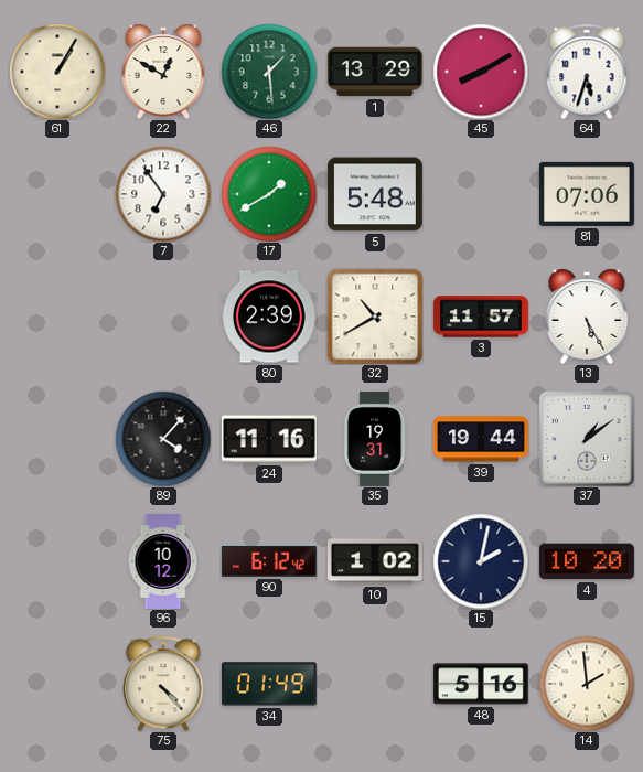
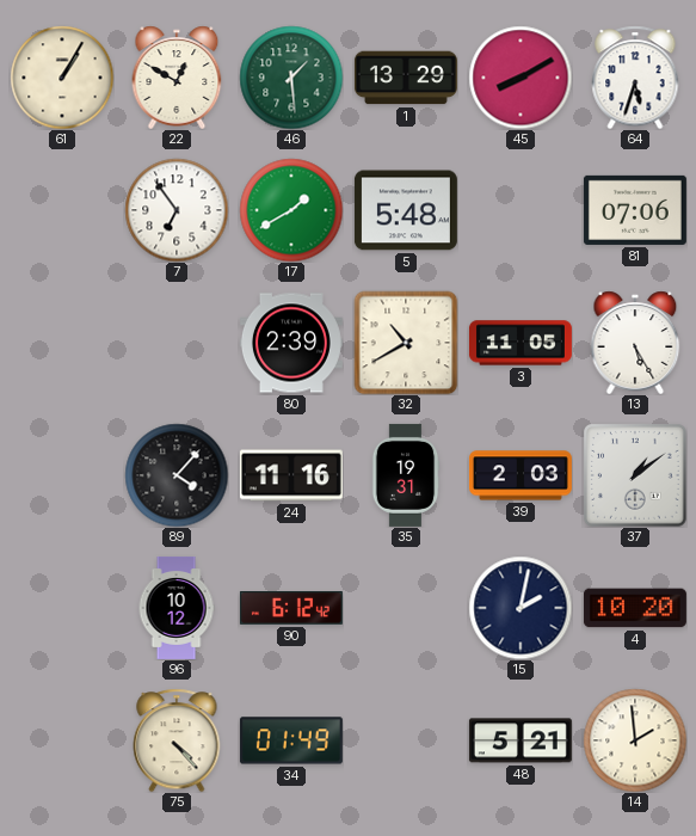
3: 11:57 -> 11:05 (521, 343)
39: 19:44 -> 2:03 (521, 475)
10: 1:02 -> none (375, 561)
48: 5:16 -> 5:21 (521, 740)
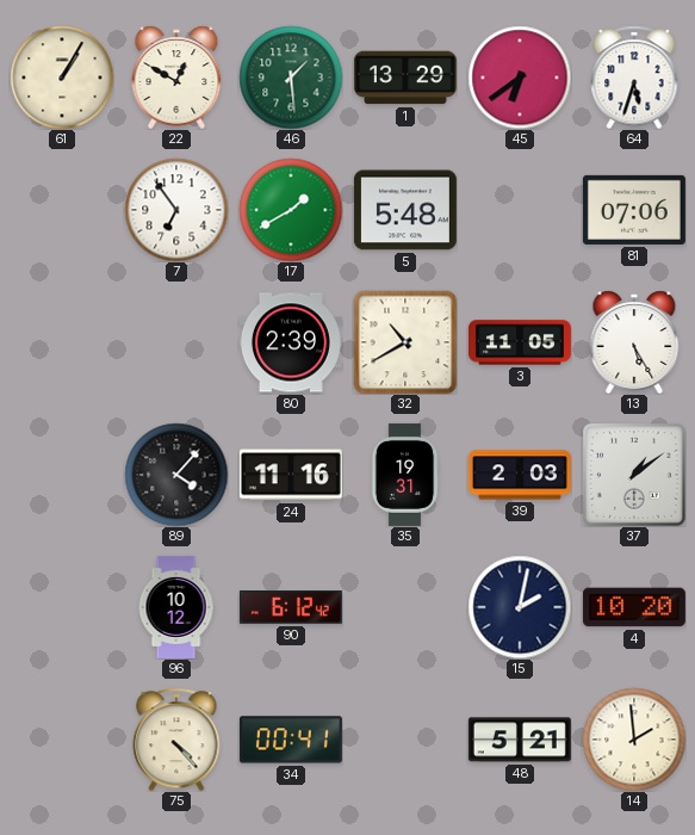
45: 8:10 -> 6:39 (520, 78)
34: 01:49 -> 00:41 (291, 740)
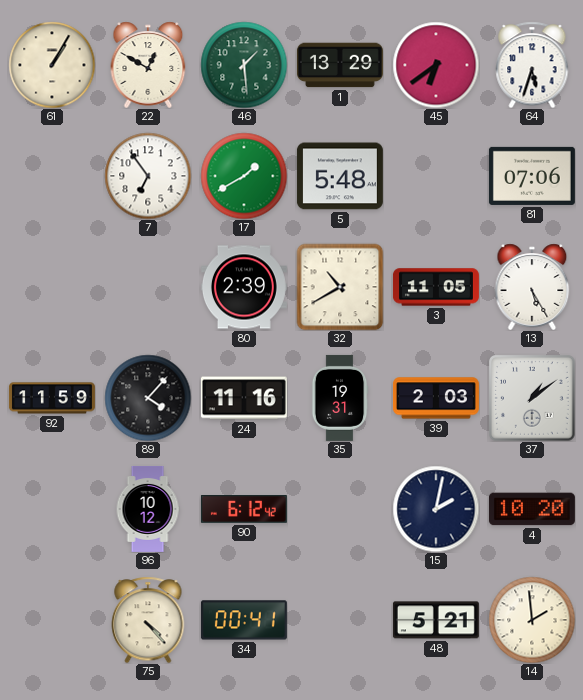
92: none -> 11:59 (52, 398)
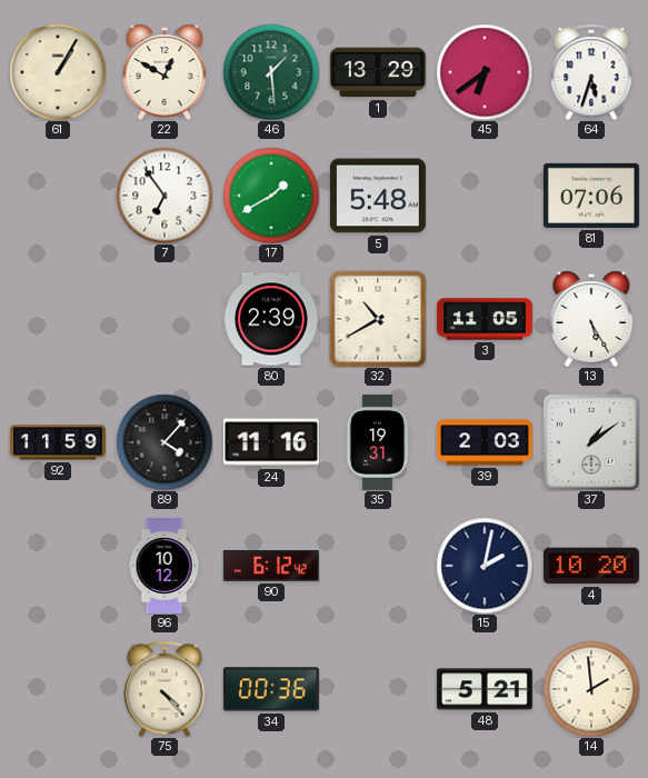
34: 00:41 -> 00:36 (271, 689)
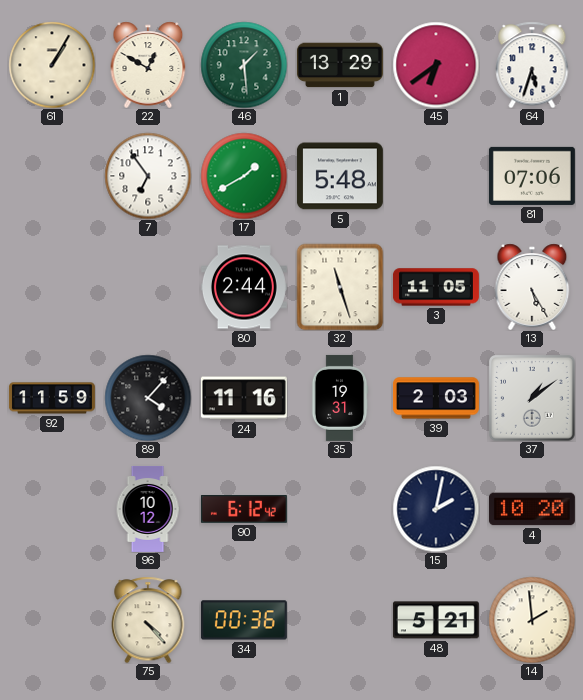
80: 2:39 -> 2:44 (244, 287)
32: 10:40 -> 11:27 (340, 287)
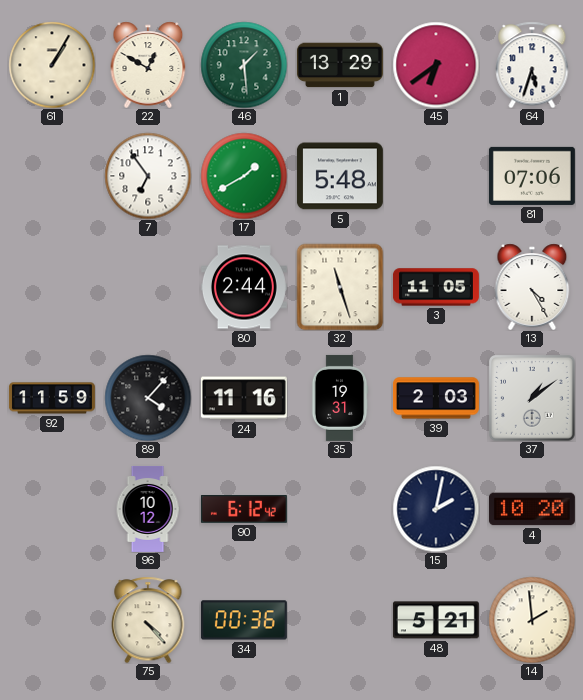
13: 5:25 -> 4:25 (532, 287)
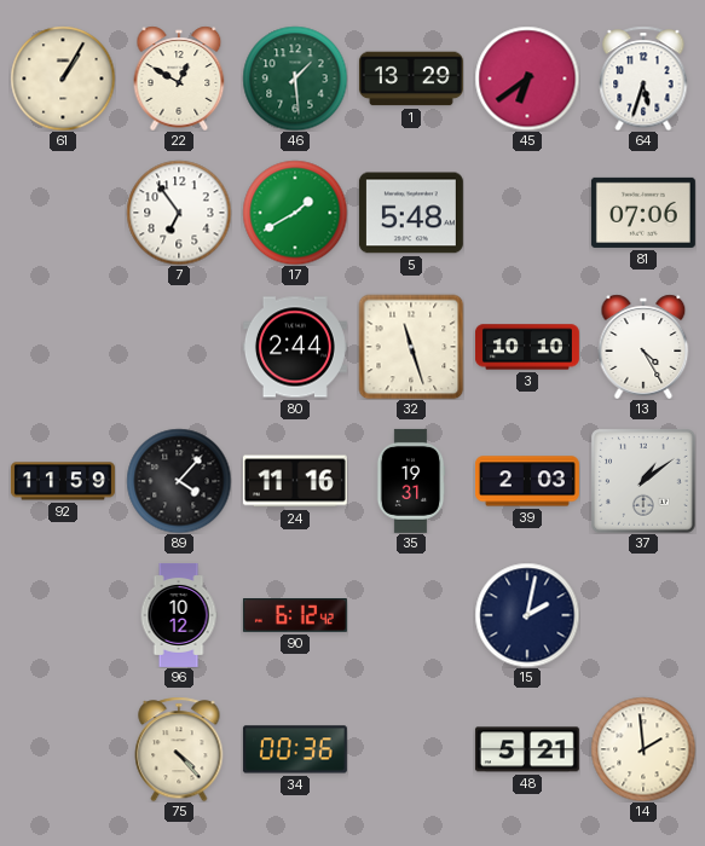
3: 11:05 -> 10:10 (527, 347)
4: 10:20 -> none (532, 509)
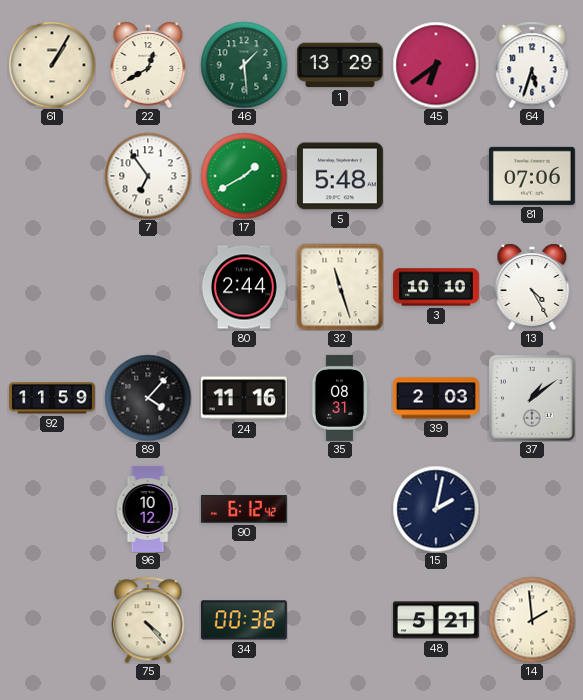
22: 12:50 -> 12:40 (148, 65)
35: 19:31 -> 08:31 (340, 398)
